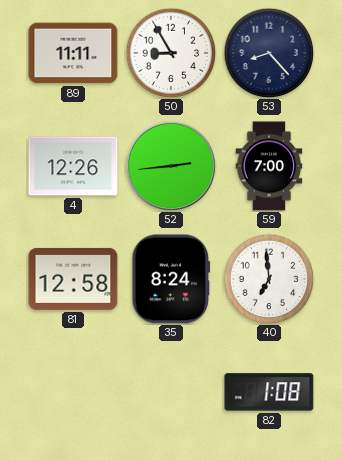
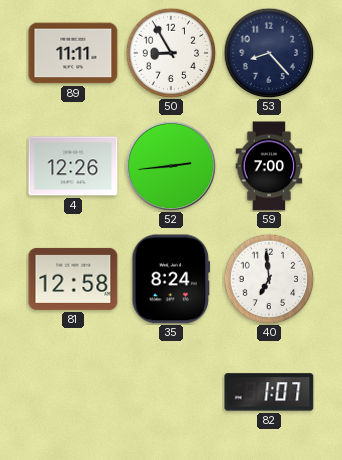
82: 1:08 -> 1:07 (269, 392)
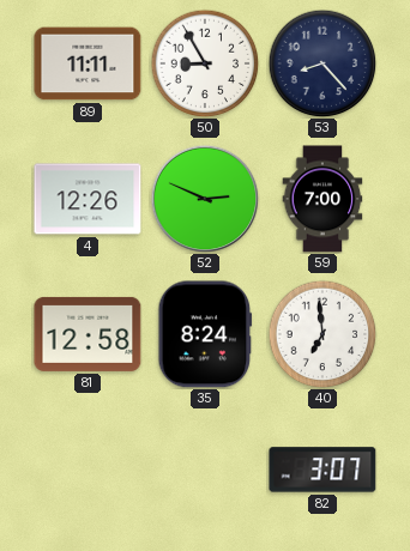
52: 2:44 -> 2:49 (205, 199)
82: 1:07 -> 3:07 (322, 470)
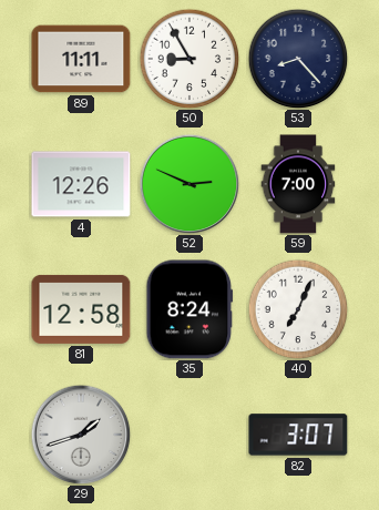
40: 6:59 -> 7:04 (298, 309)
29: none -> 1:42 (81, 435)
